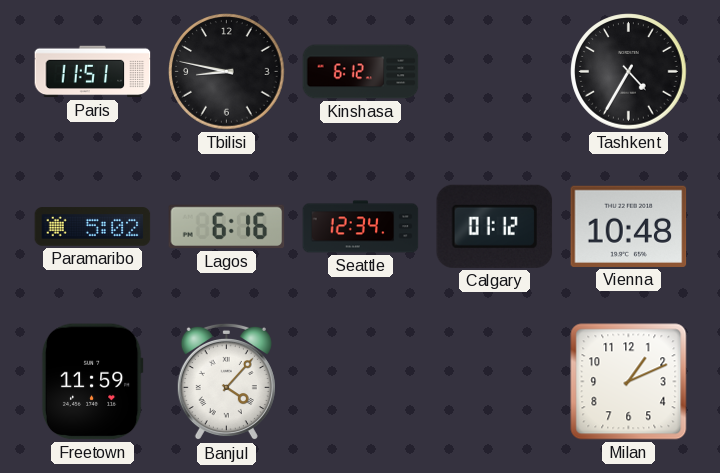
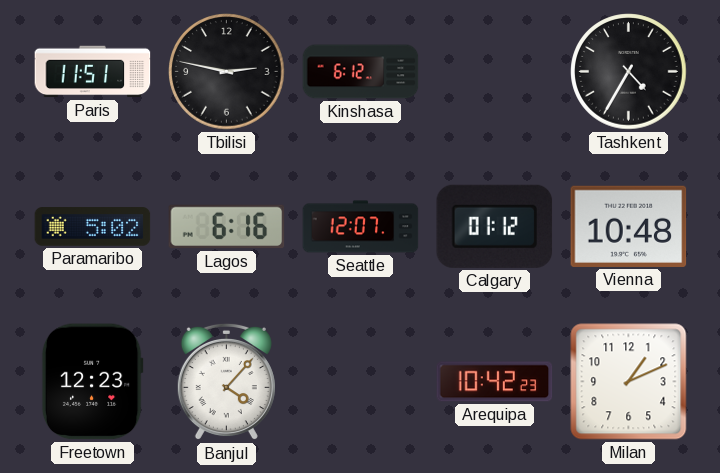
Tbilisi: 8:47 -> 2:47 (227, 72)
Seattle: 12:34 -> 12:07 (361, 227)
Freetown: 11:59 -> 12:23 (92, 382)
Arequipa: none -> 10:42 (495, 382)
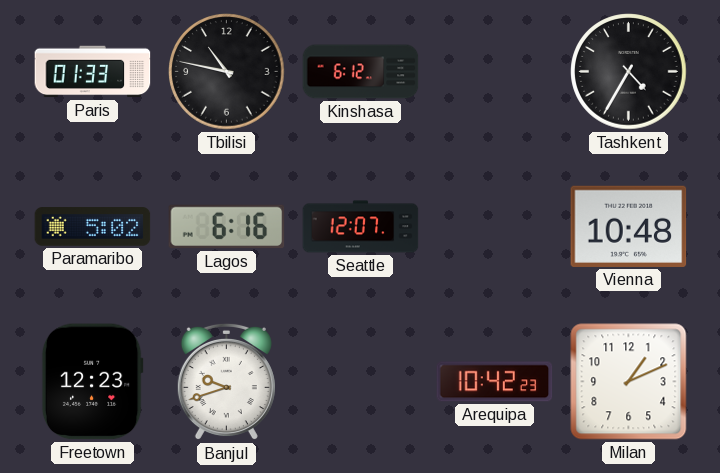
Paris: 11:51 -> 01:33 (93, 72)
Tbilisi: 2:47 -> 10:47 (227, 72)
Calgary: 01:12 -> none (495, 226)
Banjul: 4:07 -> 9:42 (226, 382)
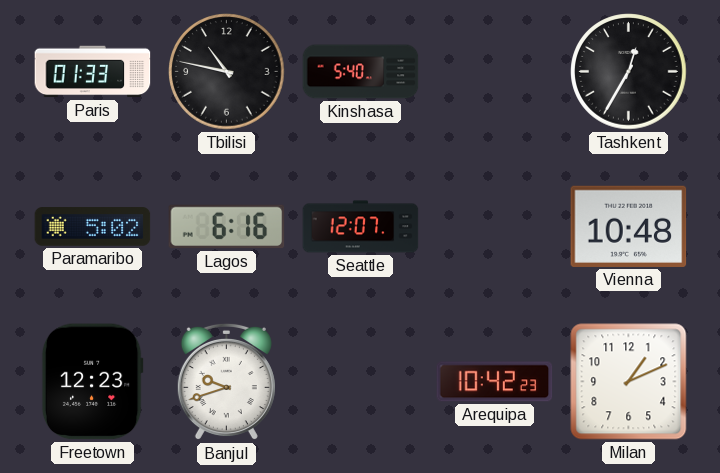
Kinshasa: 6:12 -> 5:40 (361, 72)
Tashkent: 4:35 -> 12:35 (629, 72)
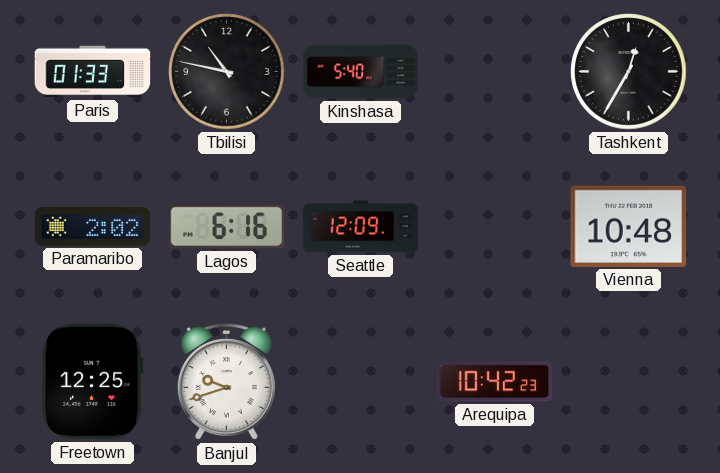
Paramaribo: 5:02 -> 2:02 (93, 227)
Seattle: 12:07 -> 12:09 (361, 227)
Freetown: 12:23 -> 12:25 (92, 382)
Milan: 1:11 -> none (629, 382)
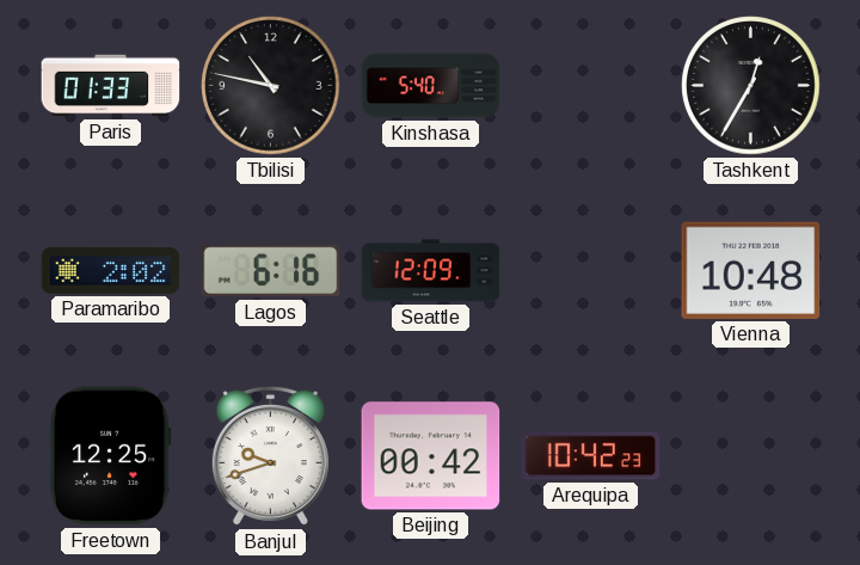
Beijing: none -> 00:42 (431, 456)
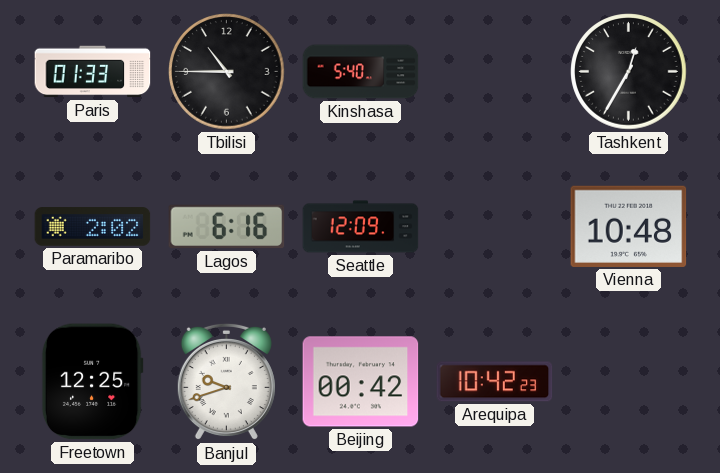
Tbilisi: 10:47 -> 10:45 (227, 72)
